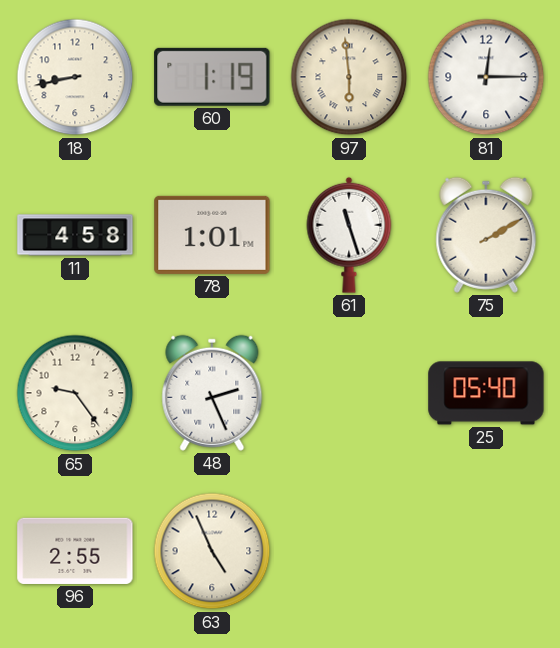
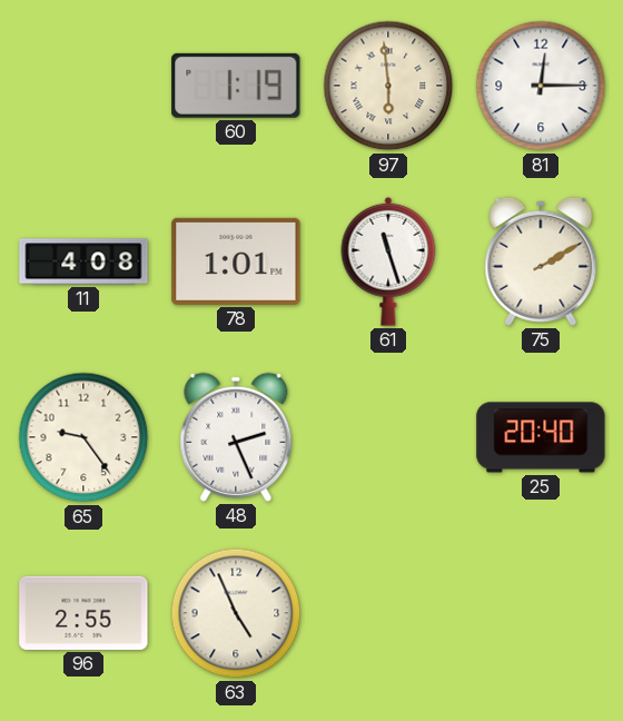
18: 8:43 -> none (75, 77)
11: 4:58 -> 4:08 (83, 261)
25: 05:40 -> 20:40 (541, 437)
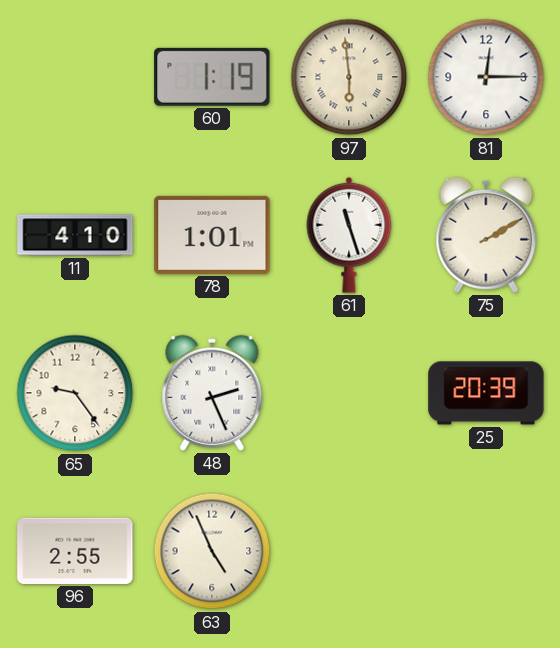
11: 4:08 -> 4:10 (75, 235)
25: 20:40 -> 20:39 (486, 393)
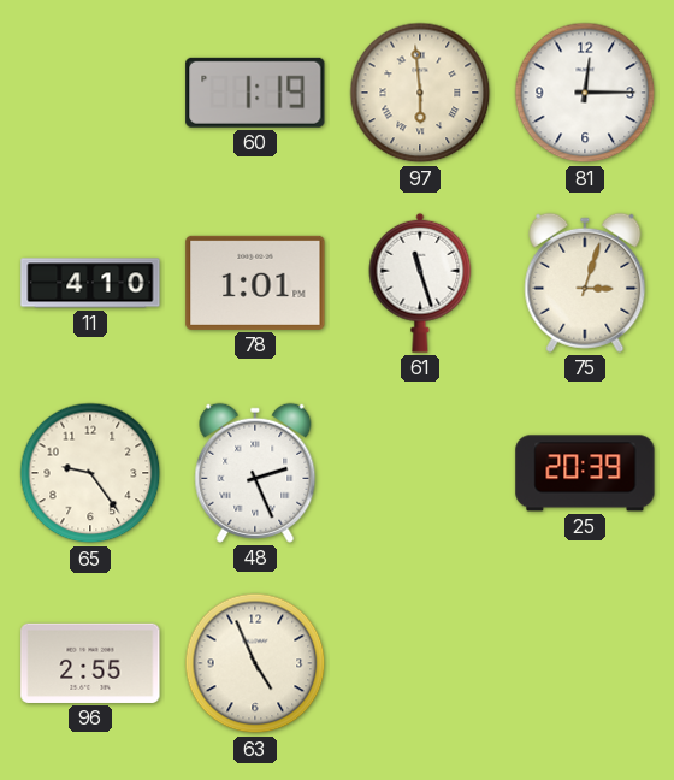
75: 2:10 -> 3:03 (585, 283)
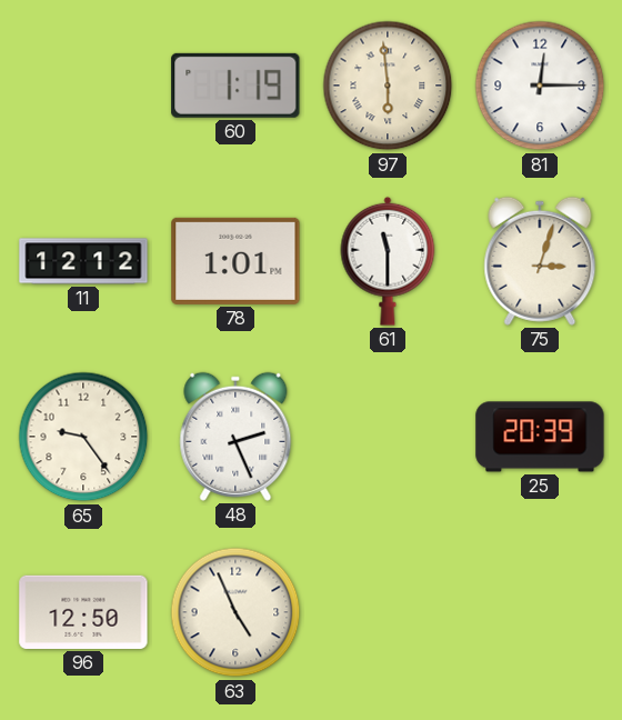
11: 4:10 -> 12:12 (83, 261)
61: 11:27 -> 11:30 (388, 261)
96: 2:55 -> 12:50 (83, 612)
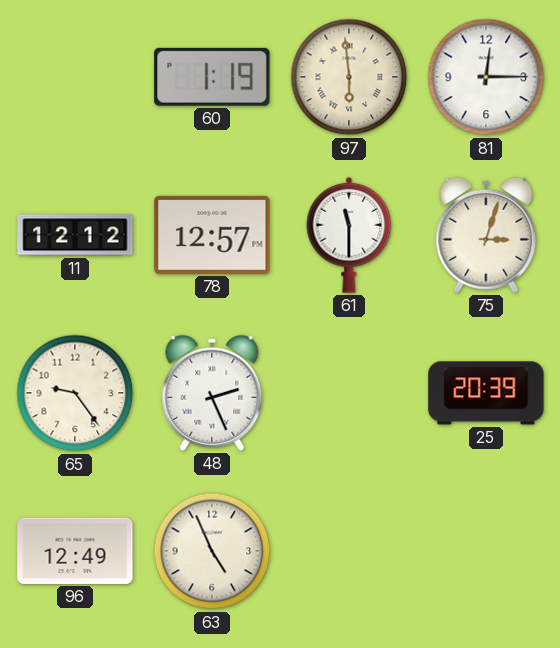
78: 1:01 -> 12:57 (212, 235)
96: 12:50 -> 12:49 (75, 551)
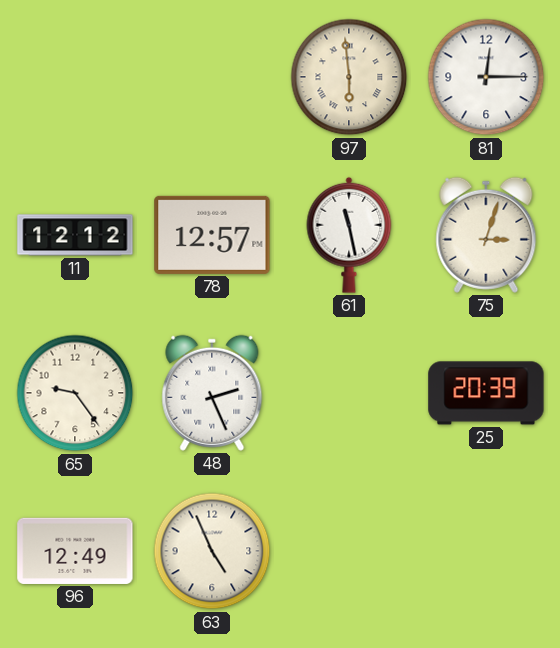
60: 1:19 -> none (212, 77)
61: 11:30 -> 11:28 (349, 235)
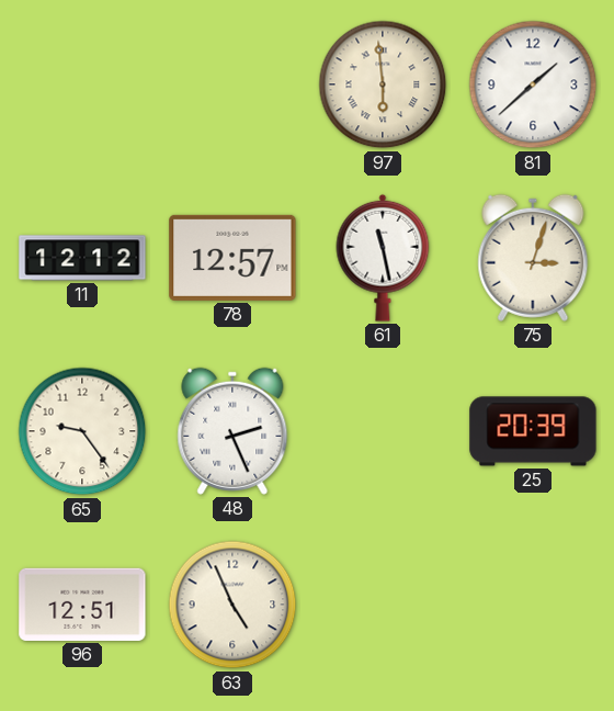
81: 12:15 -> 1:38 (533, 84)
96: 12:49 -> 12:51 (82, 605)
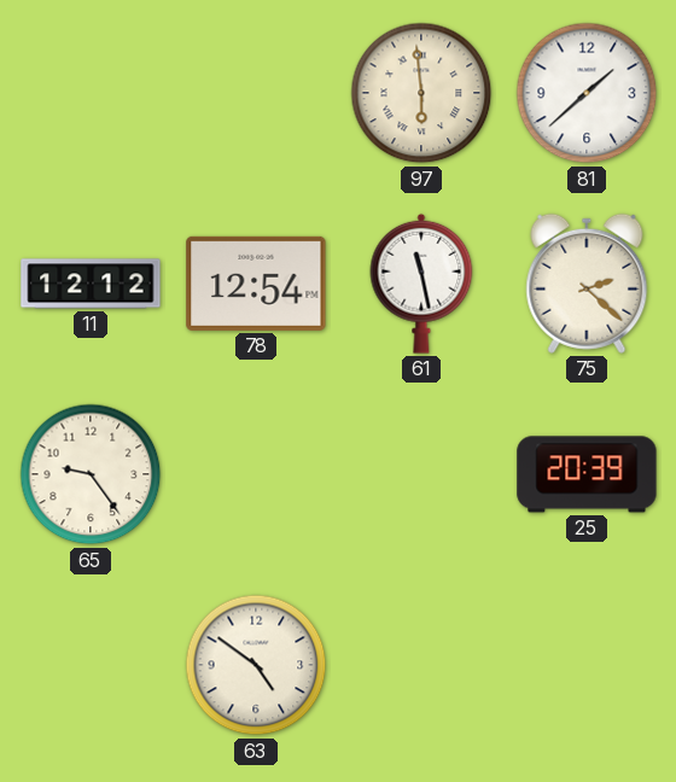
78: 12:57 -> 12:54 (256, 284)
75: 3:03 -> 2:22 (587, 284)
48: 2:26 -> none (232, 431)
96: 12:51 -> none (82, 605)
63: 4:56 -> 4:51 (256, 665)
